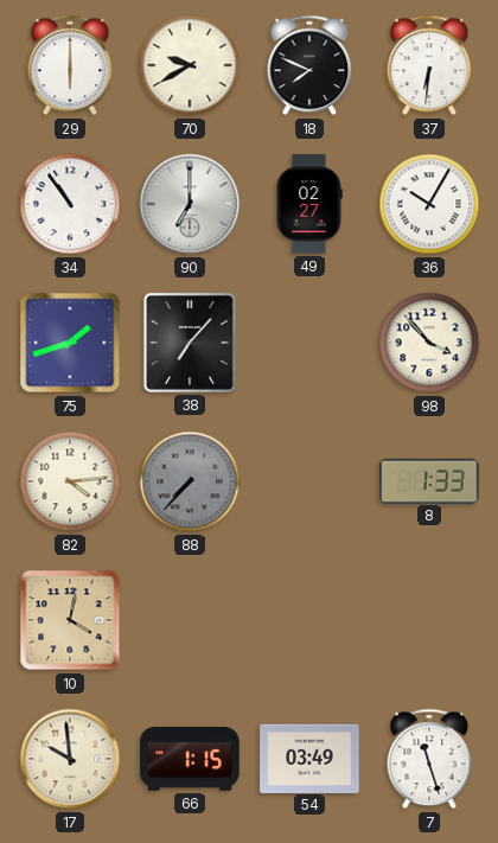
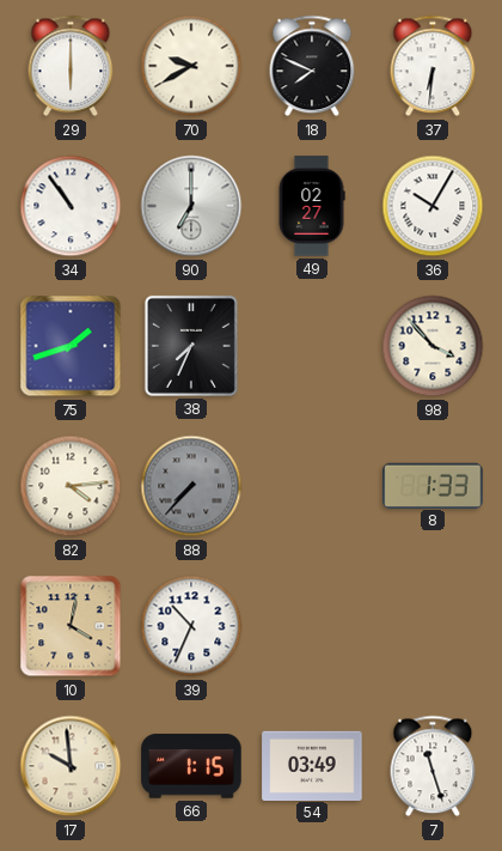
38: 7:07 -> 7:34 (191, 346)
39: none -> 10:34 (191, 626)
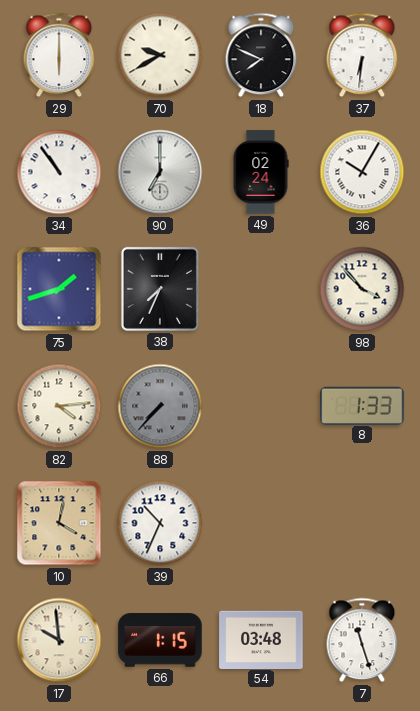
49: 02:27 -> 02:24 (261, 172)
54: 03:49 -> 03:48 (261, 639)
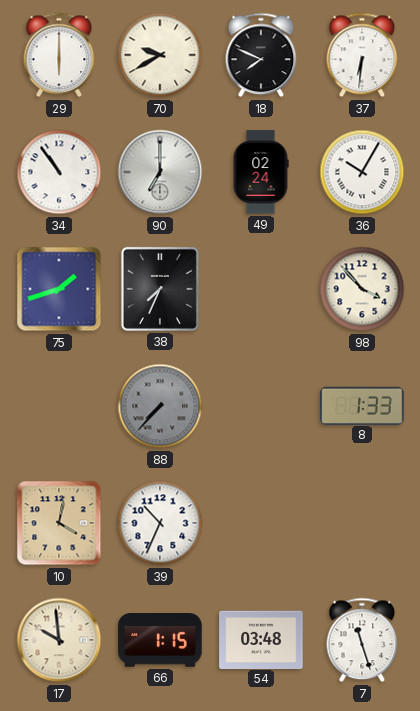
82: 4:14 -> none (59, 406)
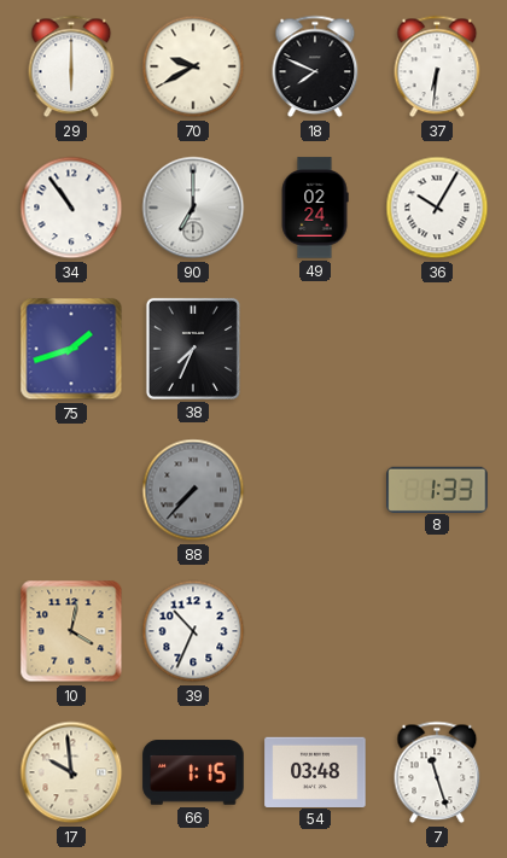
98: 3:53 -> none (362, 289)
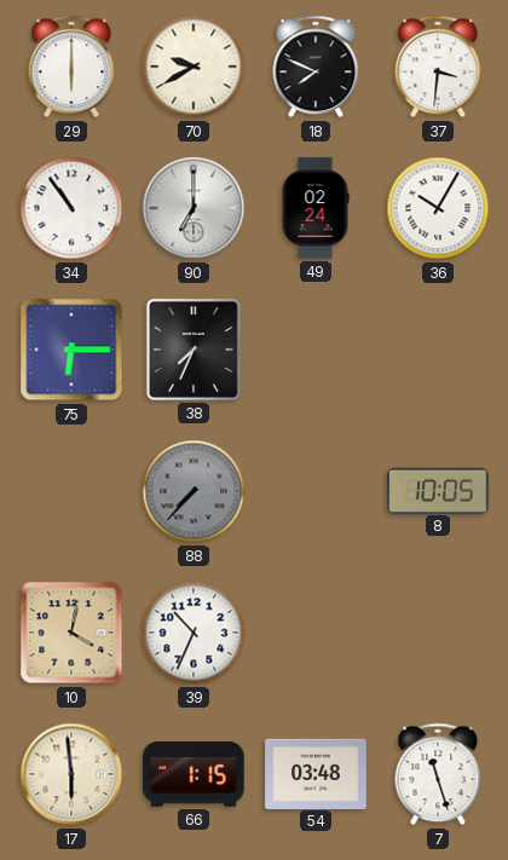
37: 6:31 -> 3:31 (438, 67)
75: 1:42 -> 6:15 (71, 350)
8: 1:33 -> 10:05 (438, 490)
17: 9:59 -> 5:59 (71, 774)
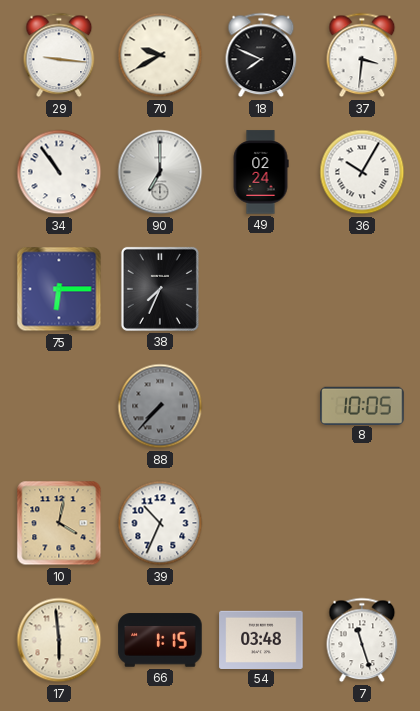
29: 6:00 -> 9:16 (59, 55)
